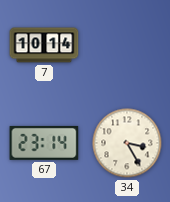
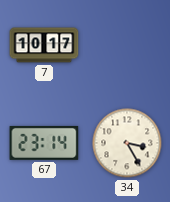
7: 10:14 -> 10:17 (44, 45)
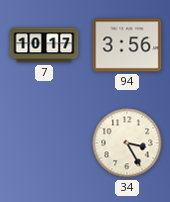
94: none -> 3:56 (127, 45)
67: 23:14 -> none (44, 143)
